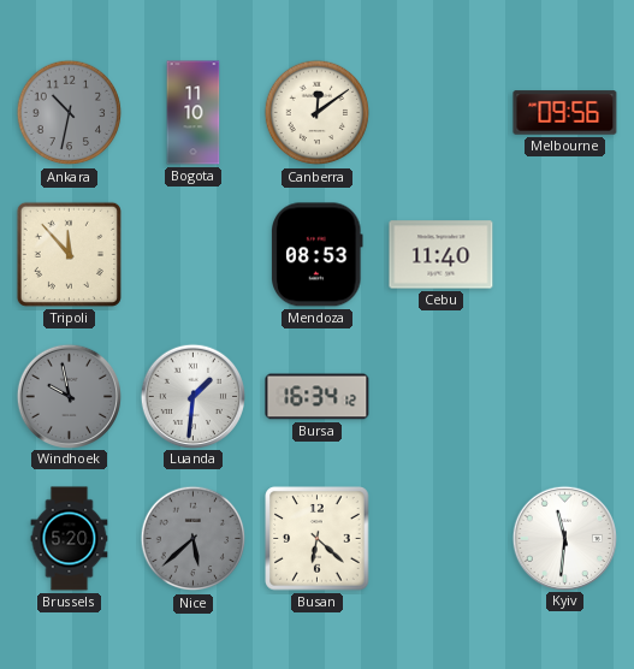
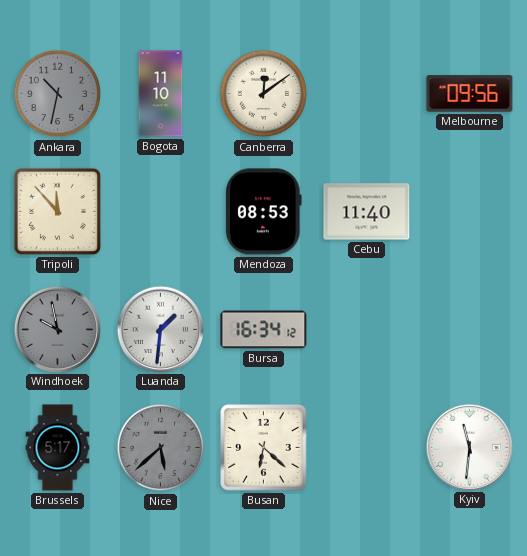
Brussels: 5:20 -> 5:17 (58, 448)
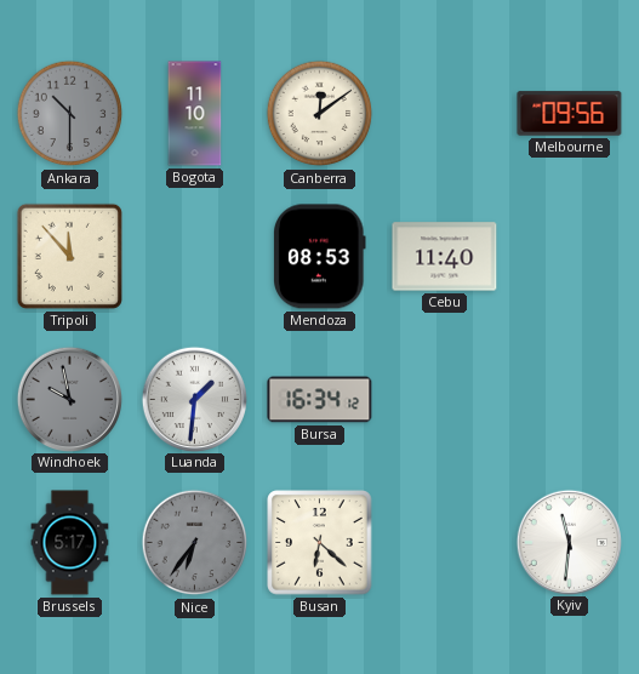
Ankara: 10:32 -> 10:30 (70, 114)
Nice: 5:38 -> 6:36 (195, 543)
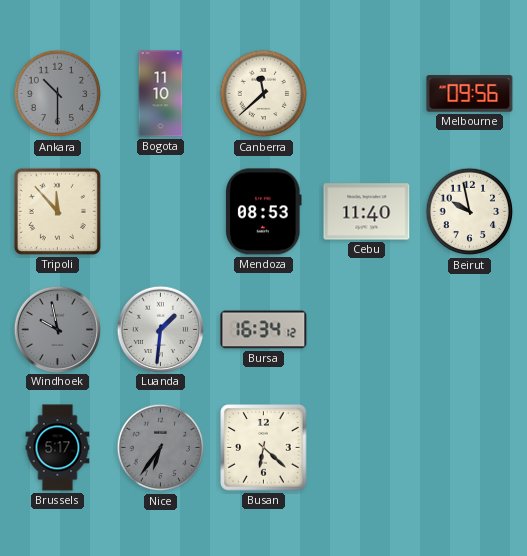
Canberra: 12:09 -> 11:38 (264, 94)
Beirut: none -> 9:58 (470, 212)
Kyiv: 11:31 -> none (569, 542)
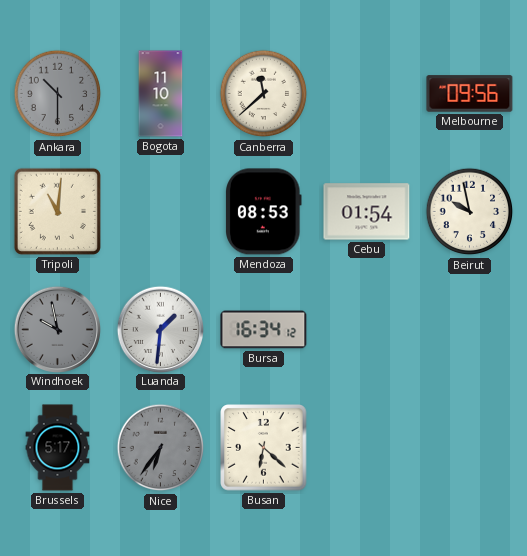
Tripoli: 11:53 -> 11:01 (57, 211)
Cebu: 11:40 -> 01:54 (367, 212)
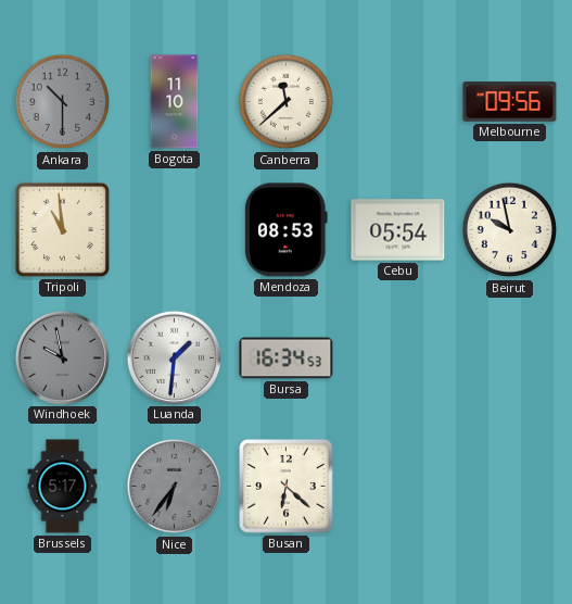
Tripoli: 11:01 -> 10:59 (62, 229)
Cebu: 01:54 -> 05:54 (398, 230)
Bursa: 16:34:12 -> 16:34:53 (287, 358)
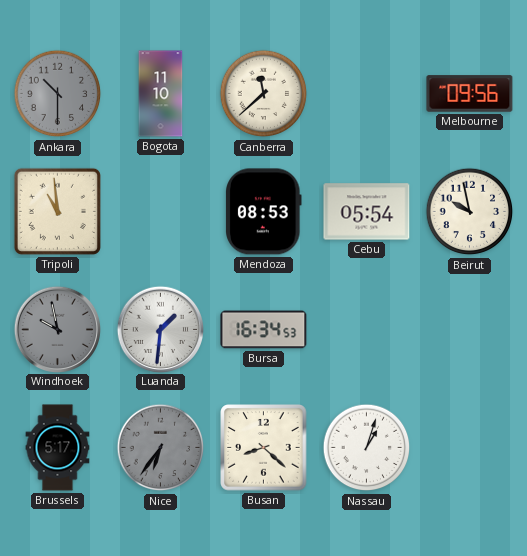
Busan: 6:22 -> 8:22 (264, 448)
Nassau: none -> 1:03 (367, 448)
